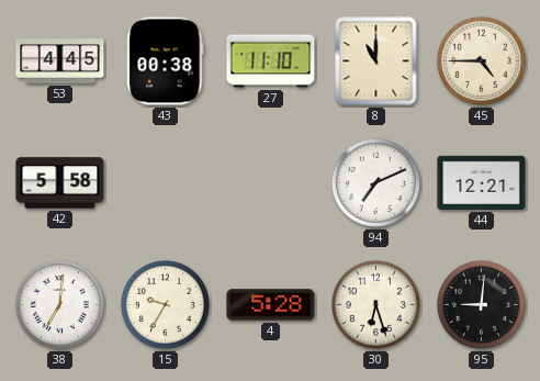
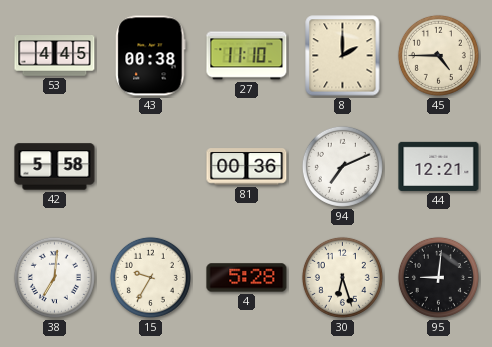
8: 11:00 -> 2:00 (343, 56)
81: none -> 00:36 (247, 167)
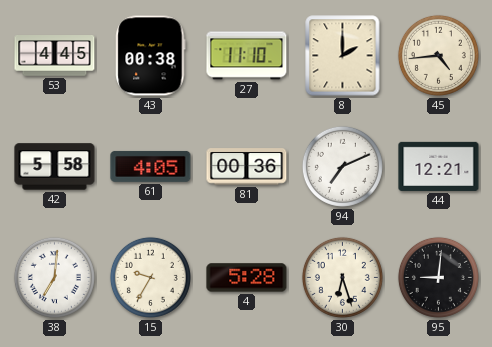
45: 4:45 -> 4:44 (438, 55)
61: none -> 4:05 (151, 166)
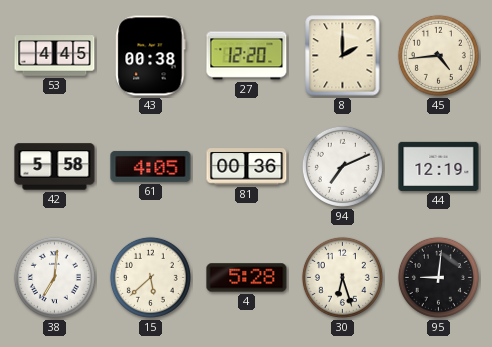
27: 11:10 -> 12:20 (247, 56)
44: 12:21 -> 12:19 (439, 166)
15: 9:35 -> 5:38 (150, 277)
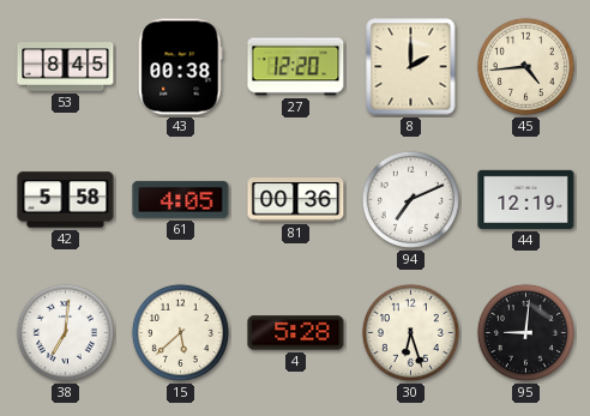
53: 4:45 -> 8:45 (66, 67)
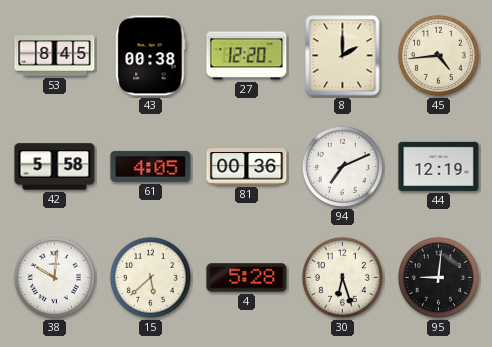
38: 7:01 -> 10:01 (54, 277)
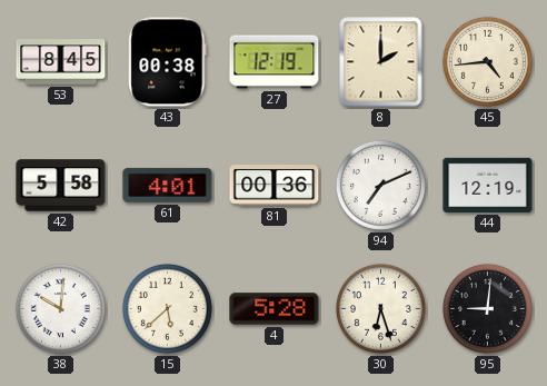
27: 12:20 -> 12:19 (275, 62)
61: 4:05 -> 4:01 (168, 185)
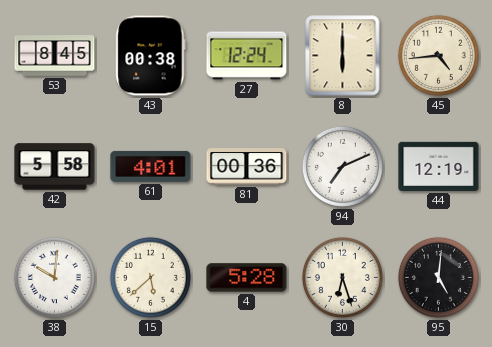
27: 12:19 -> 12:24 (247, 56)
8: 2:00 -> 6:00 (343, 56)
95: 9:01 -> 5:01 (438, 277)
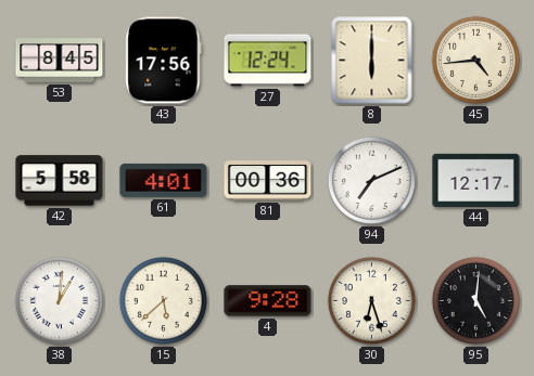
43: 00:38 -> 17:56 (164, 61)
44: 12:19 -> 12:17 (476, 180)
38: 10:01 -> 1:01 (59, 300)
4: 5:28 -> 9:28 (268, 301)
